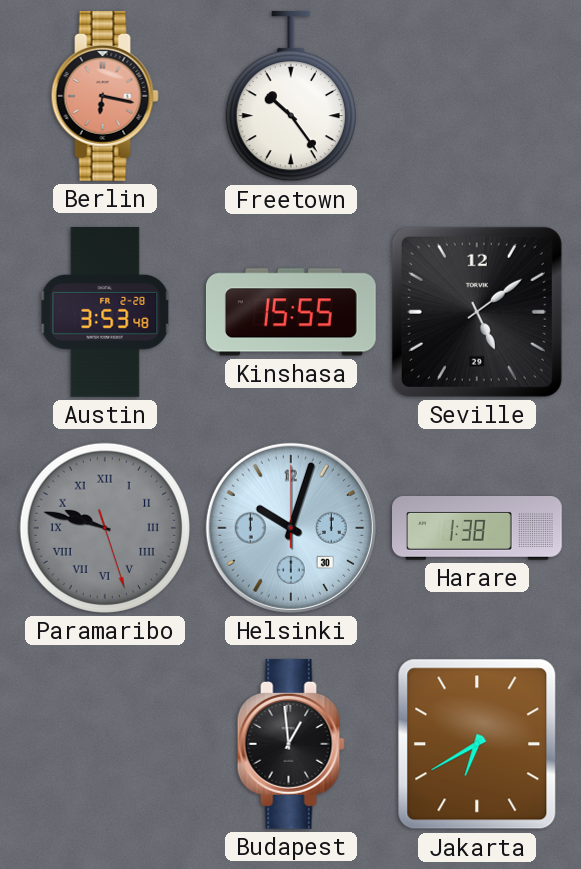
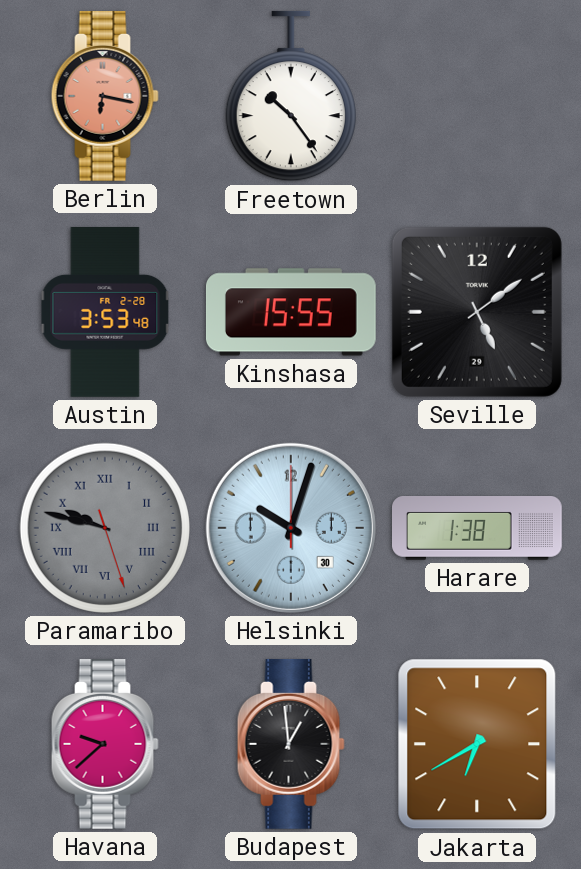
Havana: none -> 9:38 (105, 744)
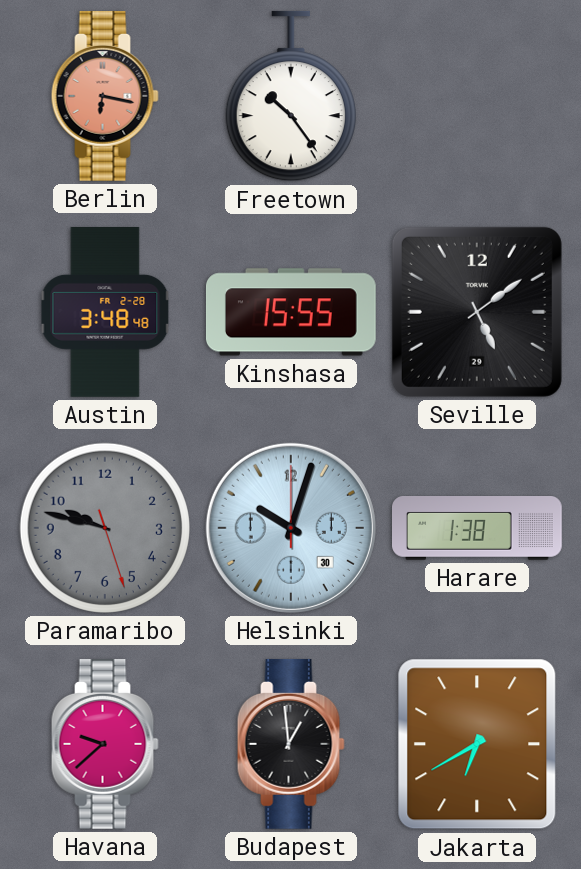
Austin: 3:53 -> 3:48 (105, 313)
Paramaribo numerals: Roman -> Arabic (105, 528)
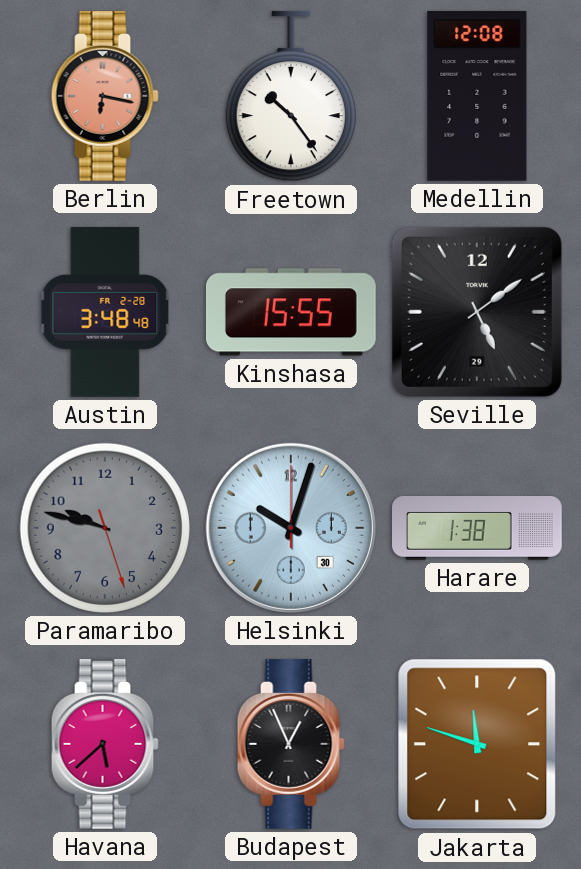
Medellin: none -> 12:08 (477, 96)
Havana: 9:38 -> 5:38 (105, 744)
Budapest: 12:59 -> 12:56 (291, 744)
Jakarta: 6:40 -> 11:48 (477, 744)
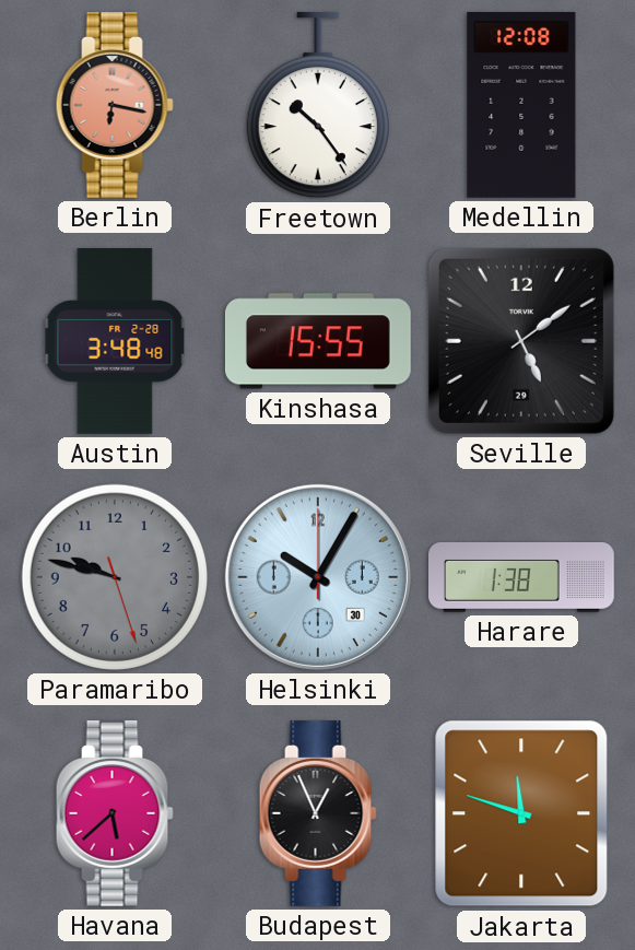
Helsinki: 10:03 -> 10:05 (318, 577)
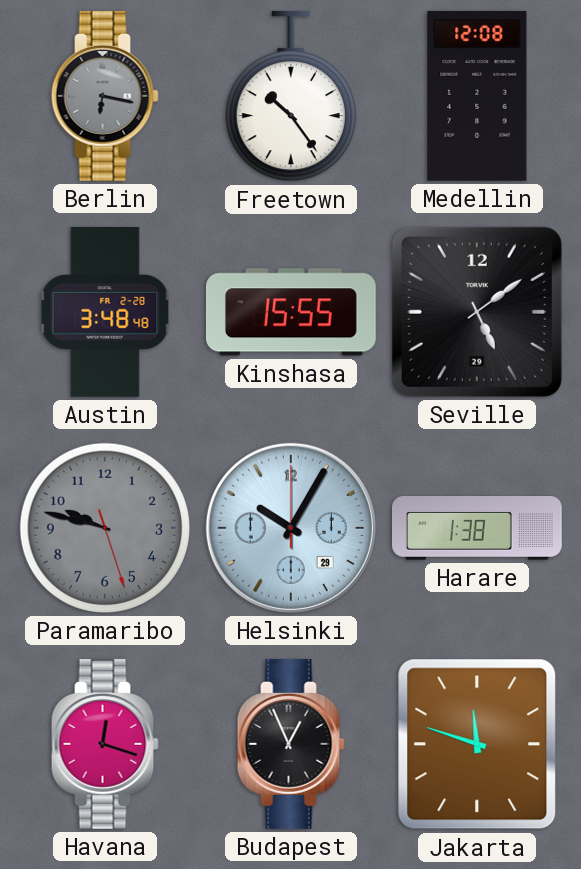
Berlin dial: salmon -> grey (105, 96)
Helsinki date: 30 -> 29 (291, 528)
Havana: 5:38 -> 12:18 (105, 744)
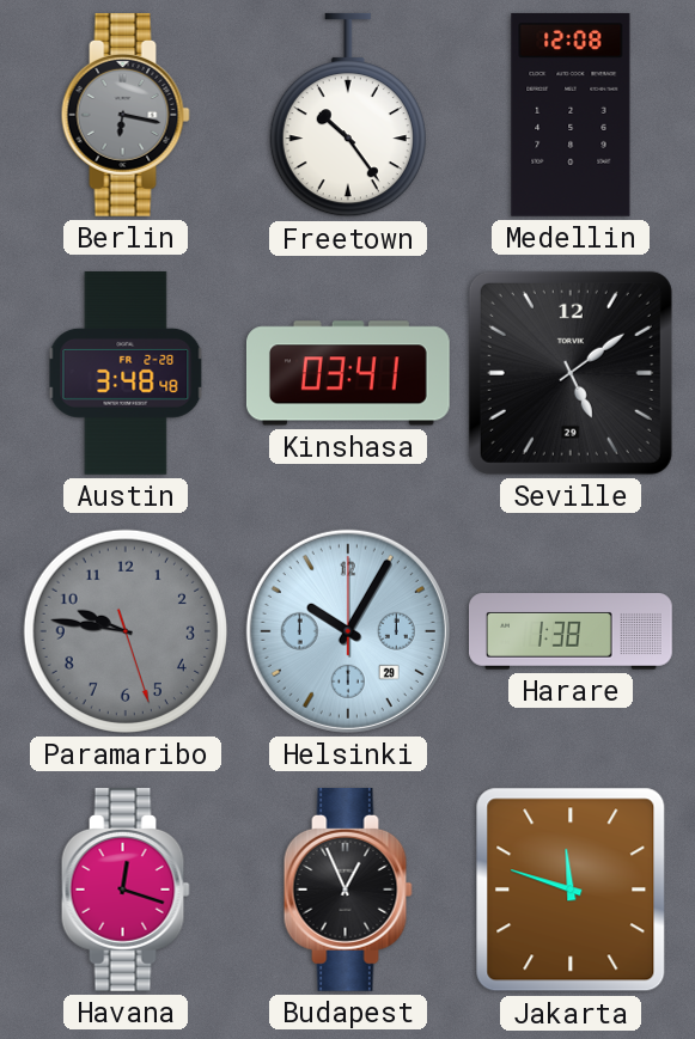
Kinshasa: 15:55 -> 03:41 (348, 373)
Paramaribo: 9:47 -> 9:46 (126, 631)
